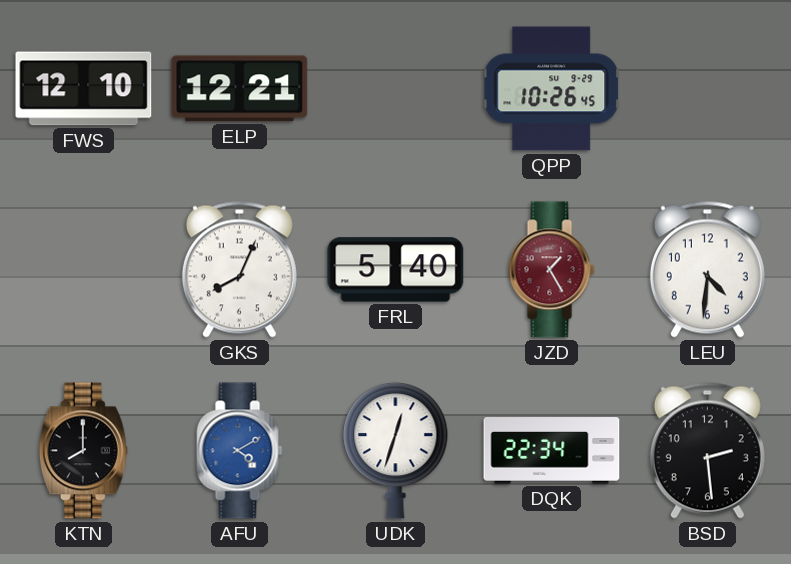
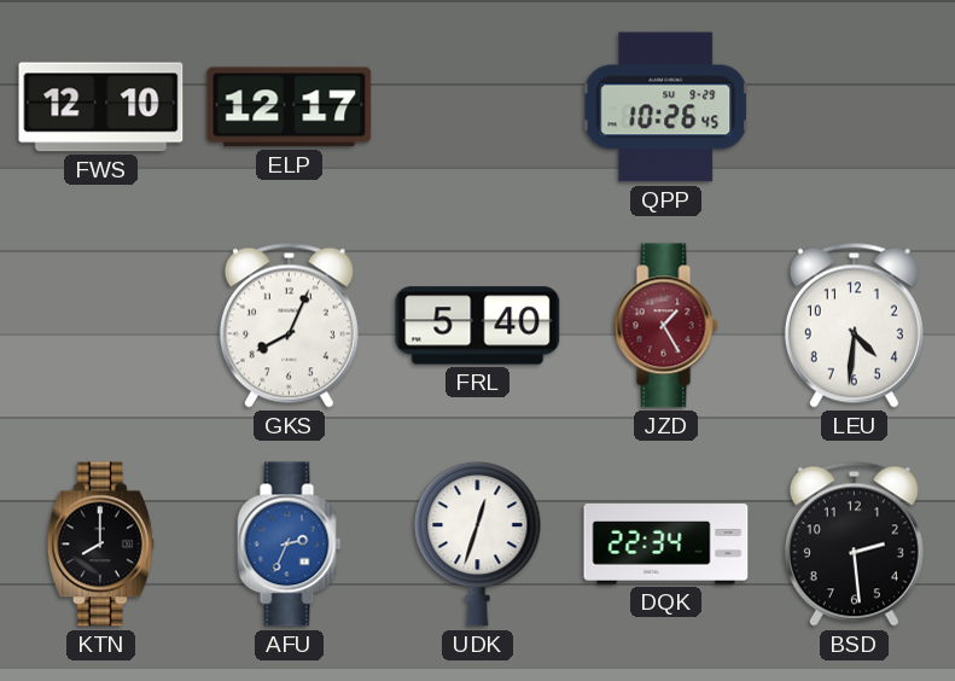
ELP: 12:21 -> 12:17 (290, 107)
AFU: 4:10 -> 2:34 (290, 545)
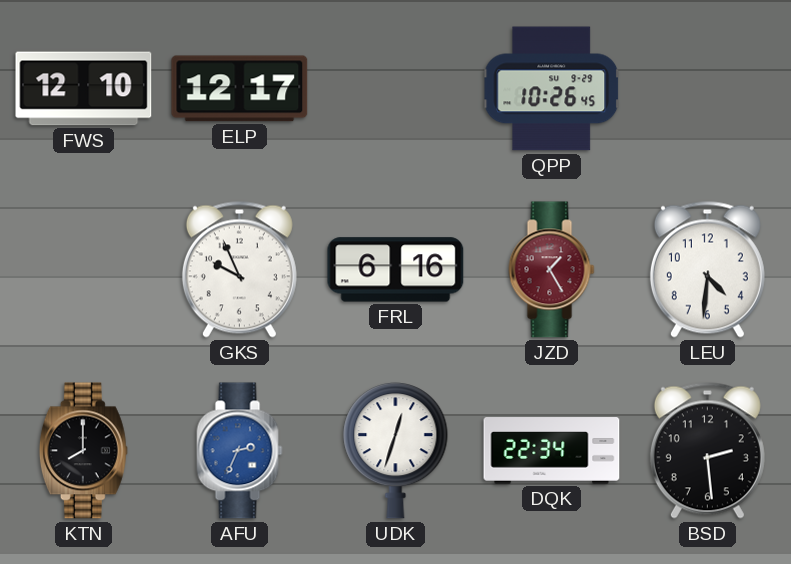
GKS: 8:04 -> 9:56 (239, 269)
FRL: 5:40 -> 6:16 (396, 270)
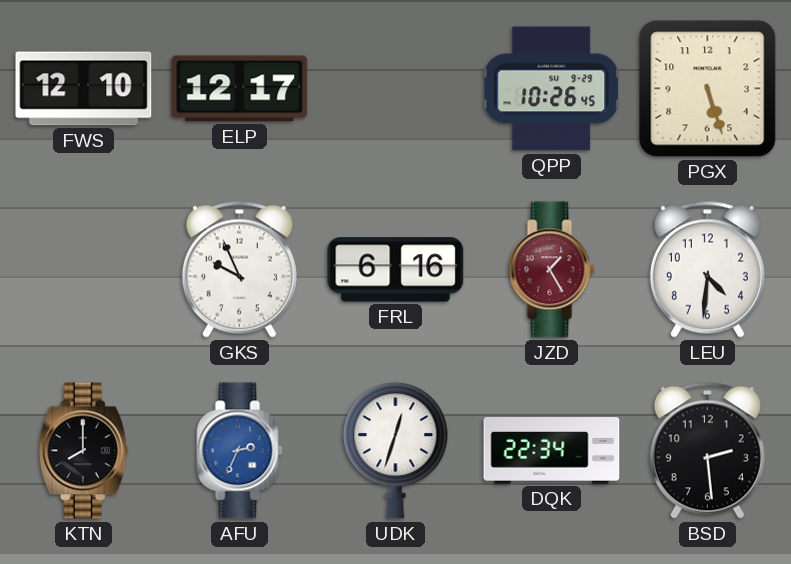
PGX: none -> 5:27 (708, 89)
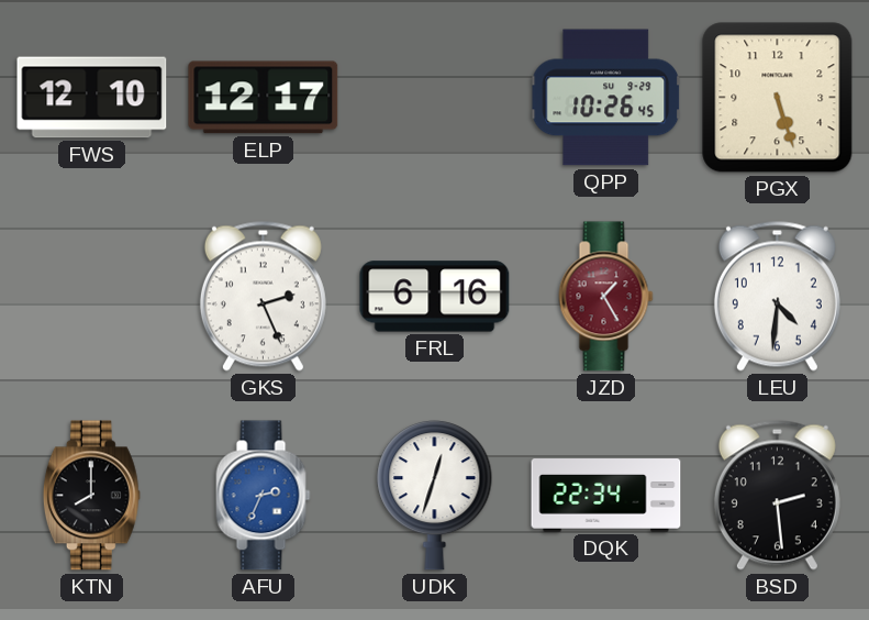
GKS: 9:56 -> 2:26 (263, 296)
